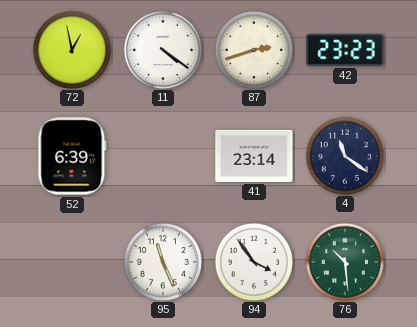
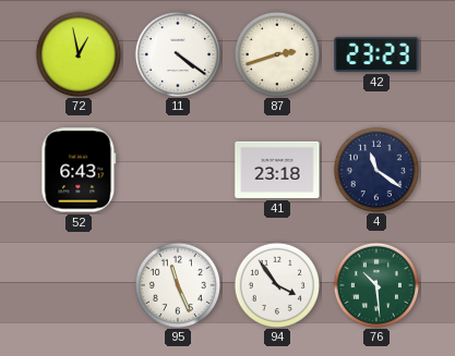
52: 6:39 -> 6:43 (79, 170)
41: 23:14 -> 23:18 (277, 170)
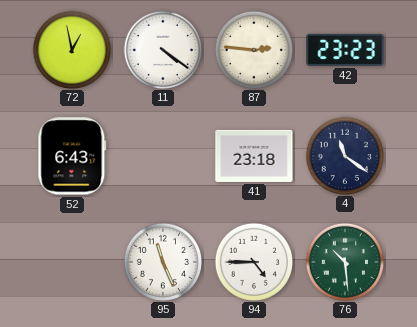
87: 2:42 -> 2:46 (253, 49)
94: 3:54 -> 4:45 (253, 261)
